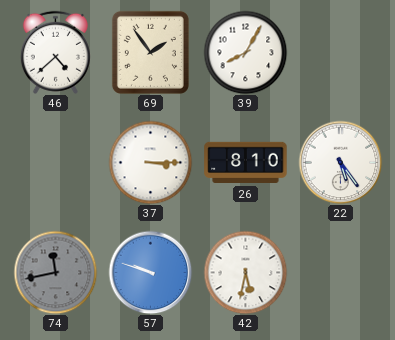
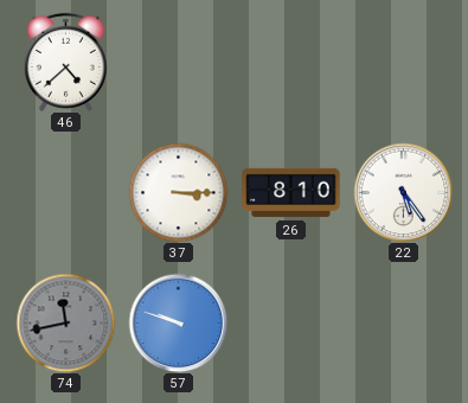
69: 1:54 -> none (150, 52)
39: 8:05 -> none (245, 52)
42: 5:32 -> none (245, 272)
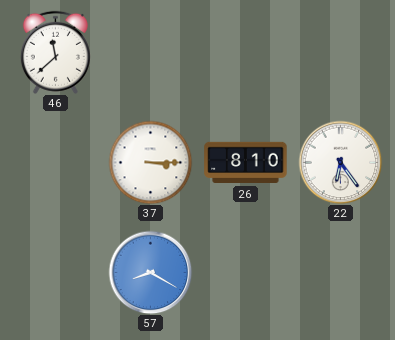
46: 4:38 -> 11:38 (55, 52)
22: 5:24 -> 6:24 (340, 162)
74: 11:43 -> none (65, 322)
57: 9:48 -> 8:20 (150, 272)
